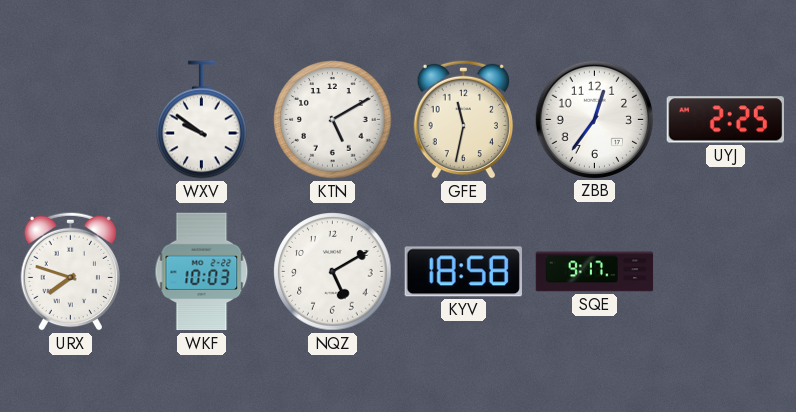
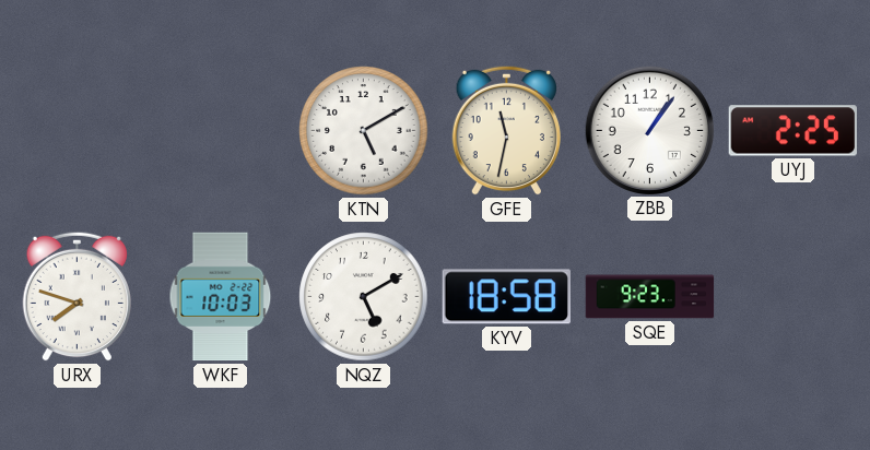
WXV: 9:51 -> none (202, 120)
ZBB: 12:36 -> 1:06 (649, 130)
SQE: 9:17 -> 9:23 (650, 297)
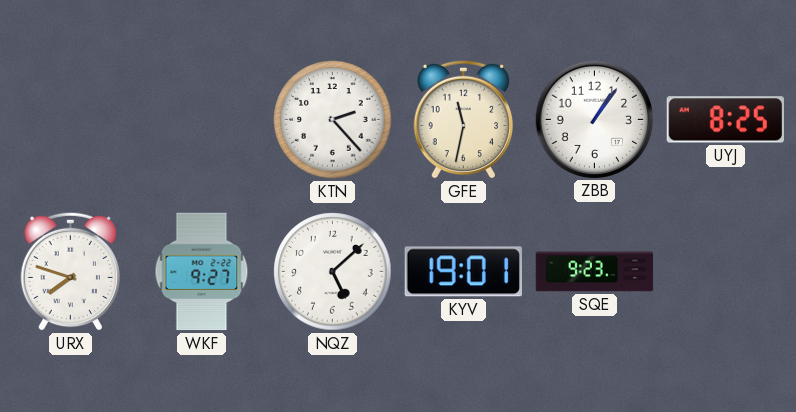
KTN: 5:10 -> 2:23 (333, 120)
UYJ: 2:25 -> 8:25 (725, 120)
WKF: 10:03 -> 9:27 (202, 272)
NQZ: 5:10 -> 5:08 (333, 272)
KYV: 18:58 -> 19:01 (463, 272)
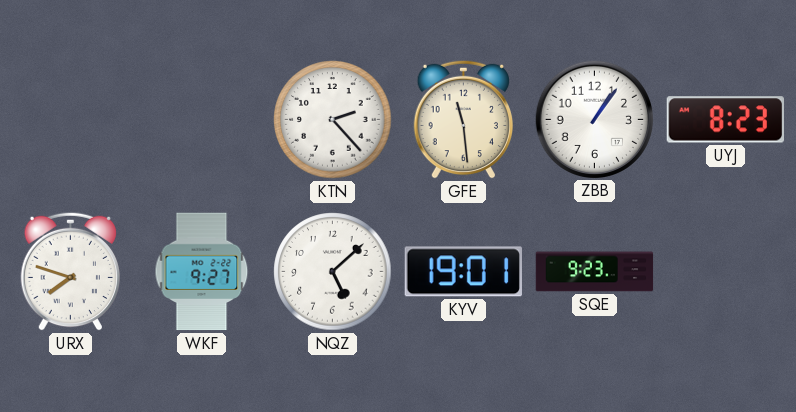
GFE: 11:32 -> 11:29 (463, 119)
UYJ: 8:25 -> 8:23 (725, 120)
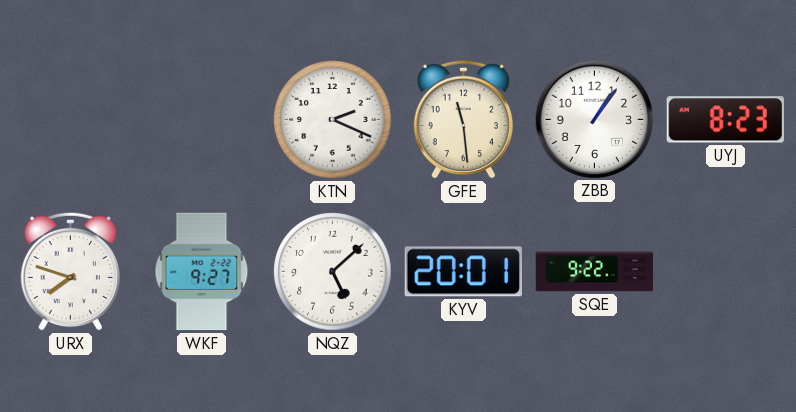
KTN: 2:23 -> 2:19 (333, 120)
KYV: 19:01 -> 20:01 (463, 272)
SQE: 9:23 -> 9:22 (595, 272)
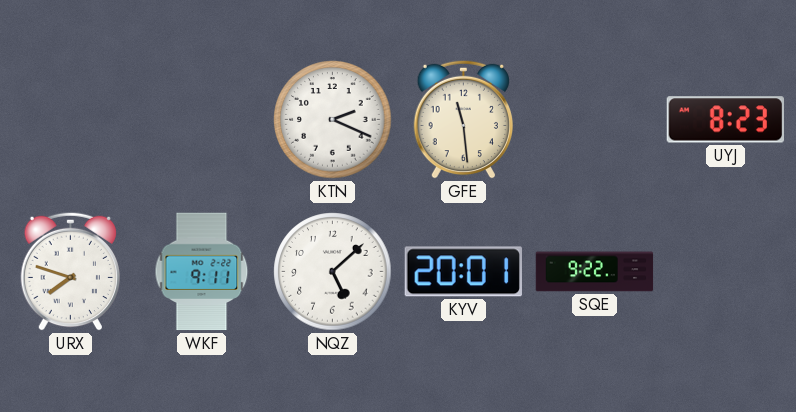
ZBB: 1:06 -> none (594, 119)
WKF: 9:27 -> 9:11 (202, 272)
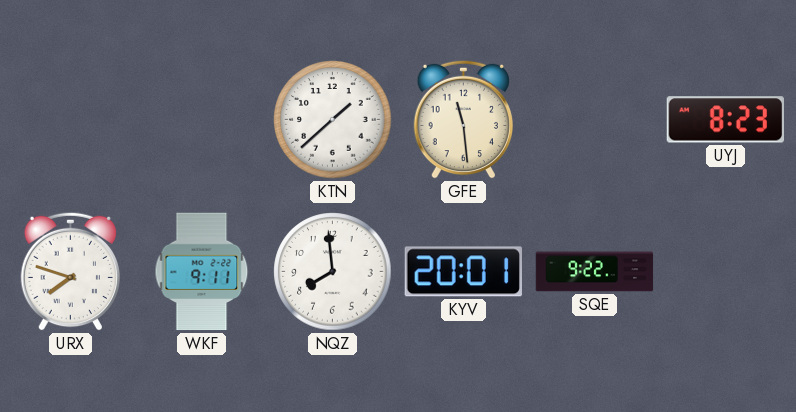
KTN: 2:19 -> 1:38 (333, 120)
NQZ: 5:08 -> 7:59 (333, 272)
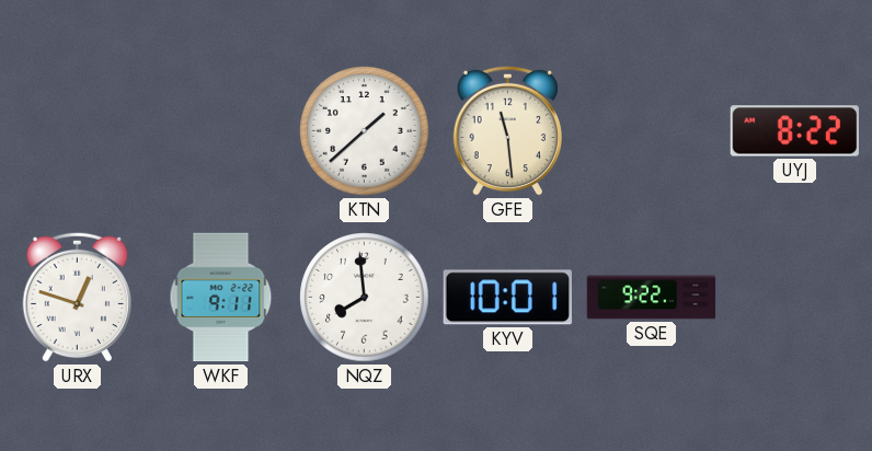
UYJ: 8:23 -> 8:22 (794, 131)
URX: 7:48 -> 12:48 (77, 297)
KYV: 20:01 -> 10:01 (507, 298)
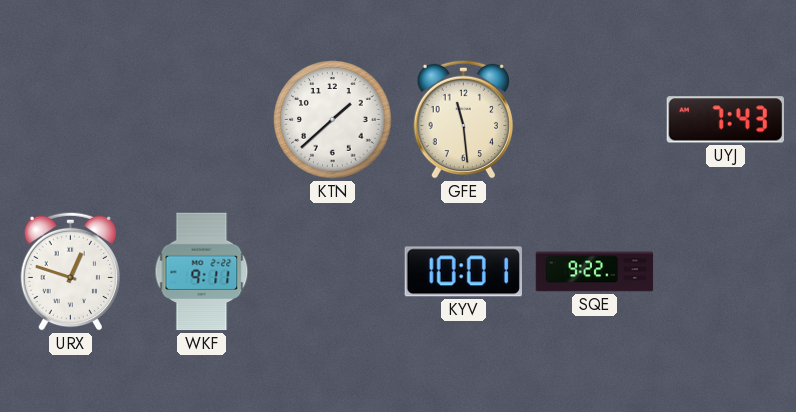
UYJ: 8:22 -> 7:43 (725, 120)
NQZ: 7:59 -> none (365, 298)
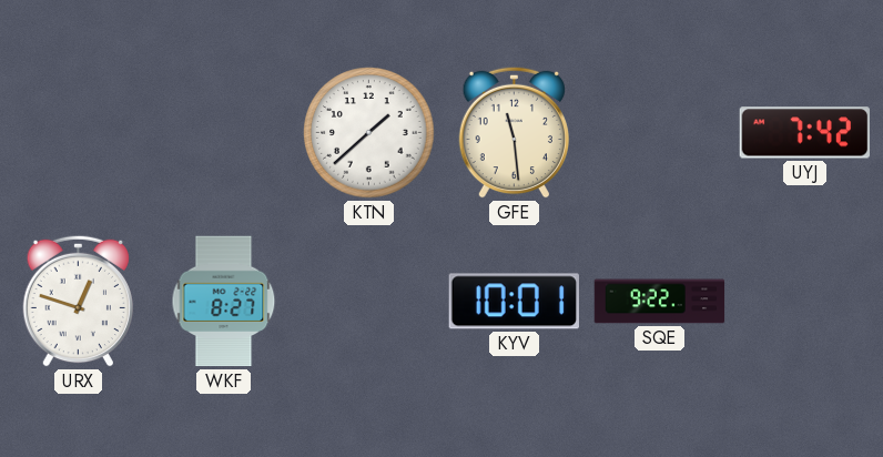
UYJ: 7:43 -> 7:42 (804, 133)
WKF: 9:11 -> 8:27 (224, 302)
